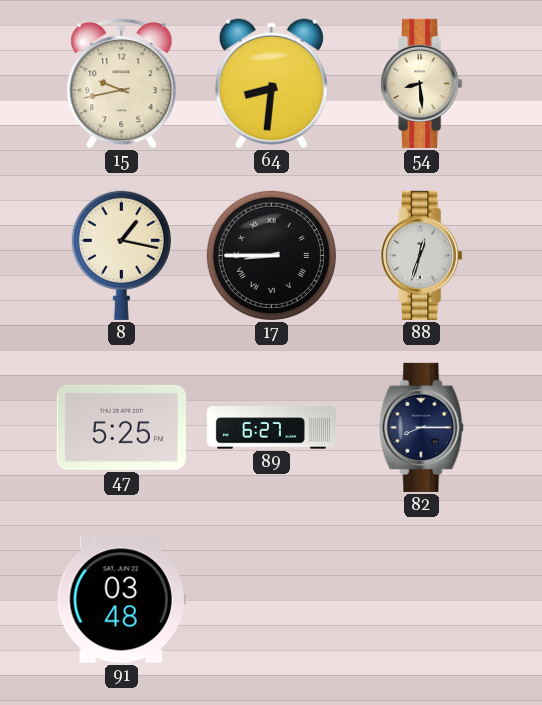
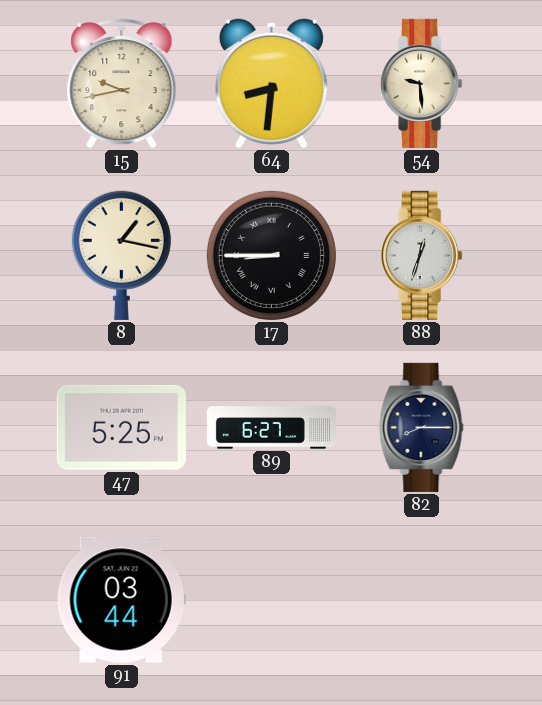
54: 8:29 -> 9:29 (422, 83)
91: 03:48 -> 03:44 (121, 600)
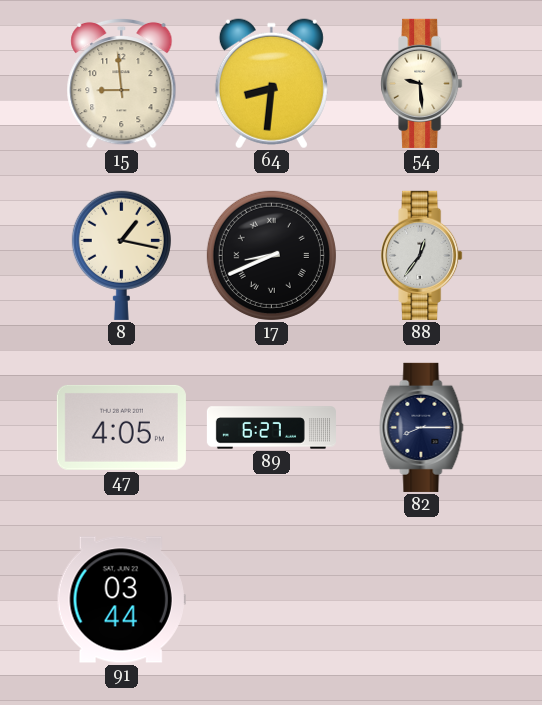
15: 9:43 -> 8:59 (122, 83)
17: 8:45 -> 8:41 (271, 255)
88: 12:33 -> 12:36 (422, 255)
47: 5:25 -> 4:05 (121, 427)
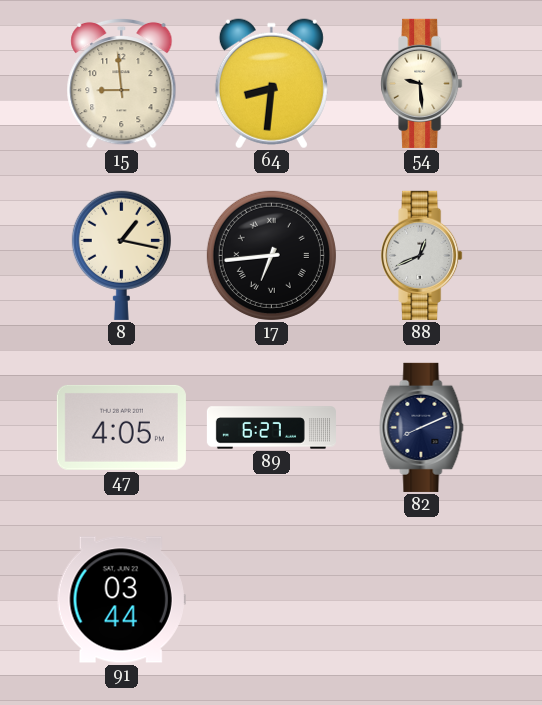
17: 8:41 -> 6:44 (271, 255)
88: 12:36 -> 12:41 (422, 255)
82: 8:15 -> 8:11 (422, 427)
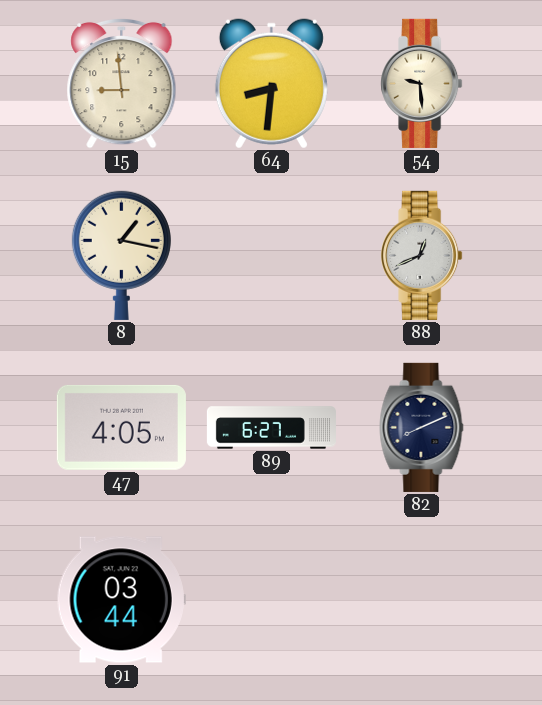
17: 6:44 -> none (271, 255)
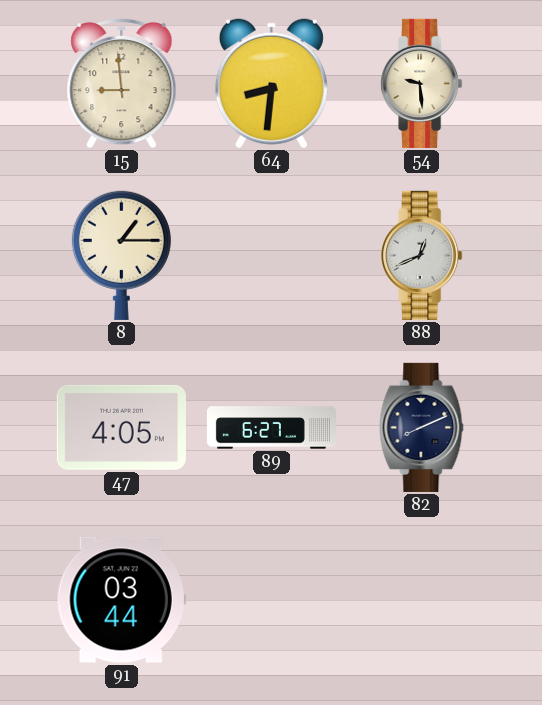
8: 1:17 -> 1:15 (121, 255)
